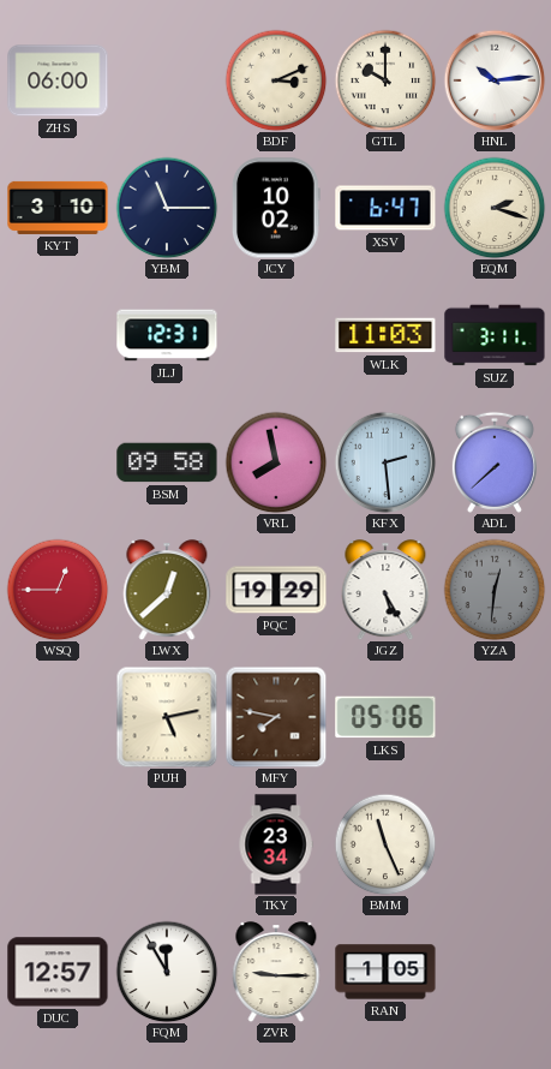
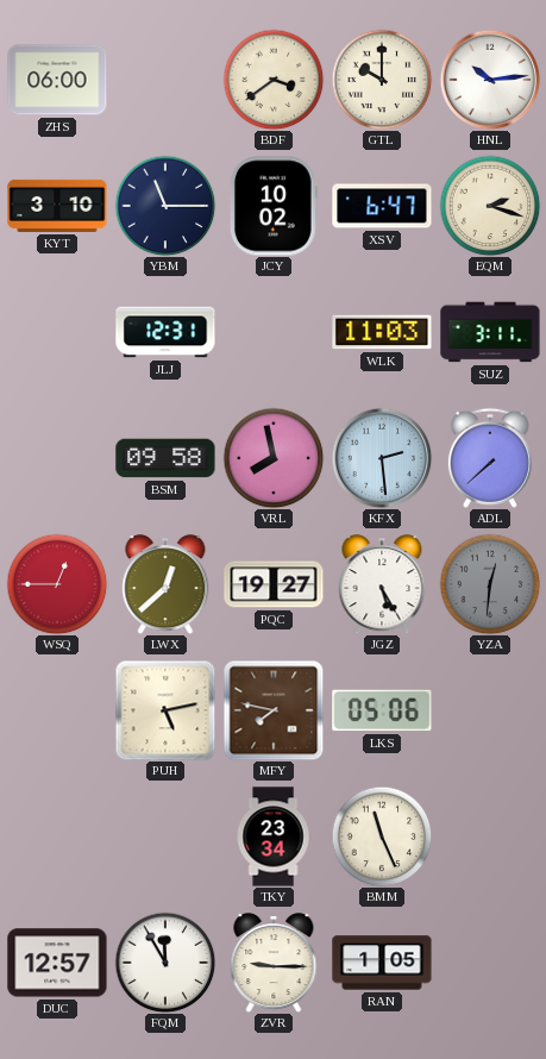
BDF: 3:11 -> 3:39 (274, 80)
PQC: 19:29 -> 19:27 (274, 584)
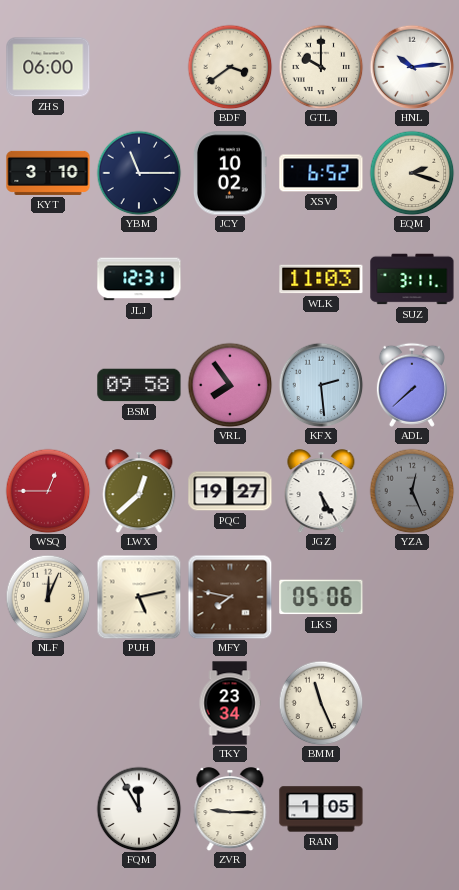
XSV: 6:47 -> 6:52 (321, 173)
VRL: 7:58 -> 7:54 (230, 385)
YZA: 12:31 -> 12:26 (412, 491)
NLF: none -> 12:04 (48, 597)
DUC: 12:57 -> none (57, 963)
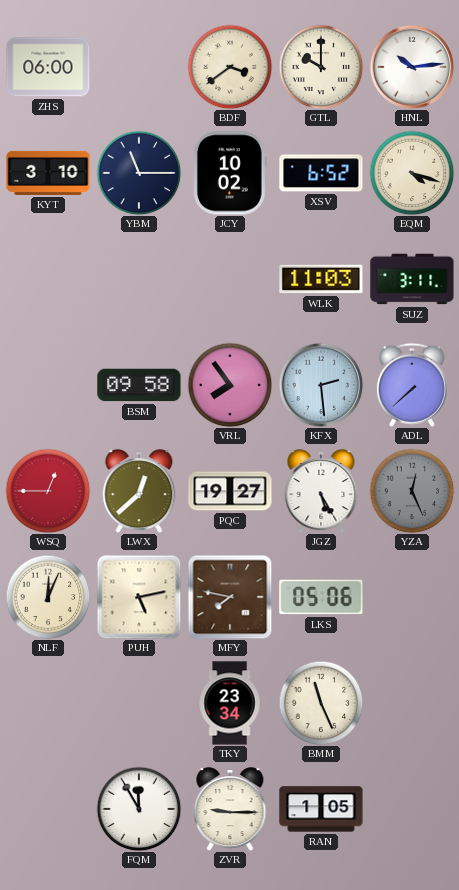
EQM: 2:18 -> 4:18 (412, 173)
JLJ: 12:31 -> none (139, 279)
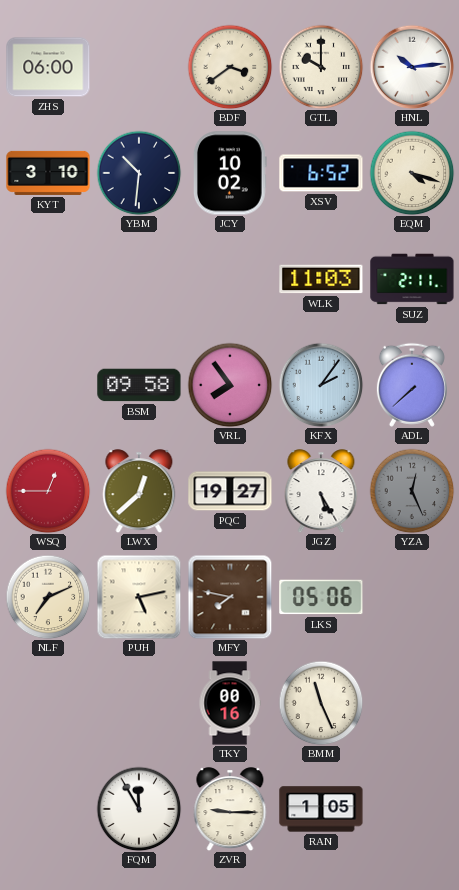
YBM: 11:15 -> 10:31 (139, 173)
SUZ: 3:11 -> 2:11 (412, 279)
KFX: 2:29 -> 2:06 (321, 385)
NLF: 12:04 -> 7:11 (48, 597)
TKY: 23:34 -> 00:16 (230, 703)
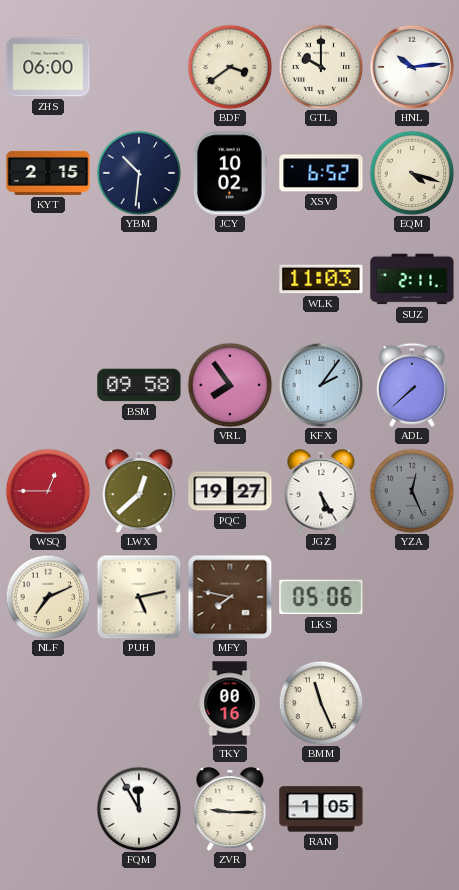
KYT: 3:10 -> 2:15 (48, 173)
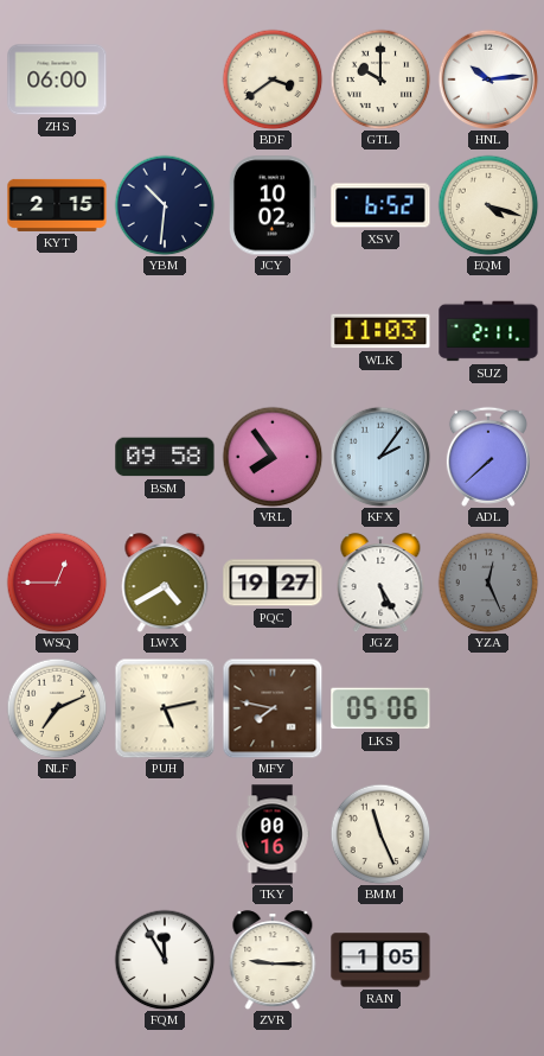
LWX: 12:38 -> 4:40 (165, 583)
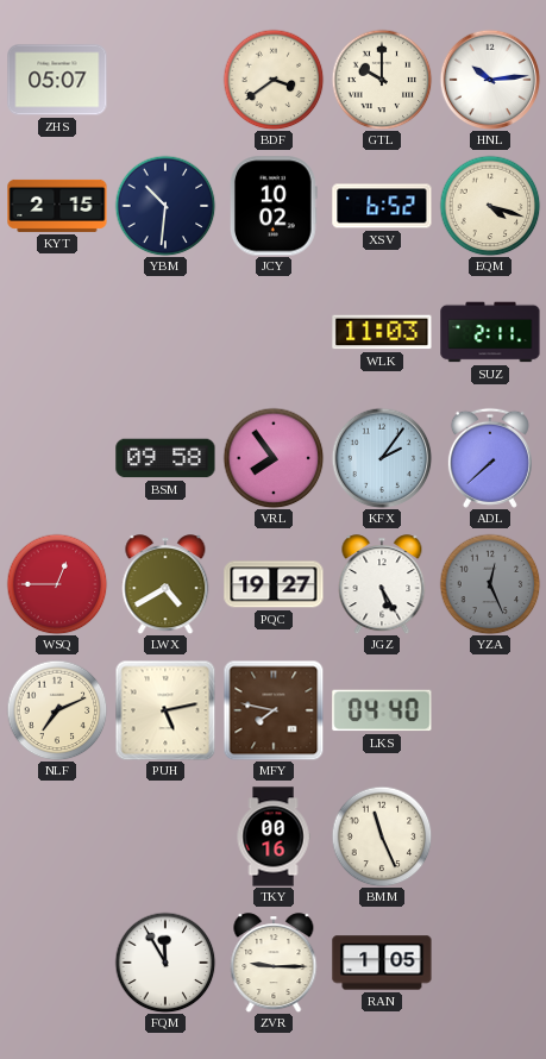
ZHS: 06:00 -> 05:07 (57, 80)
LKS: 05:06 -> 04:40 (382, 710)
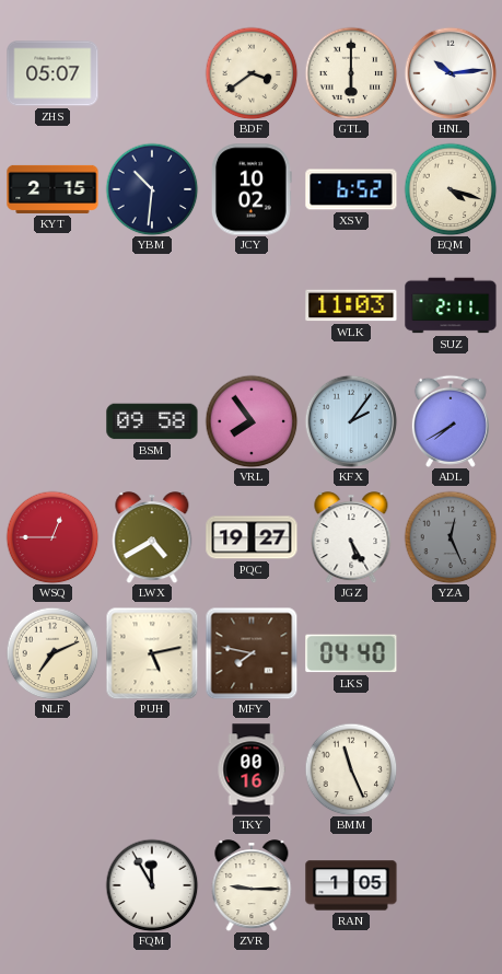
GTL: 10:00 -> 6:00 (351, 73)
ADL: 7:38 -> 7:40 (451, 421)
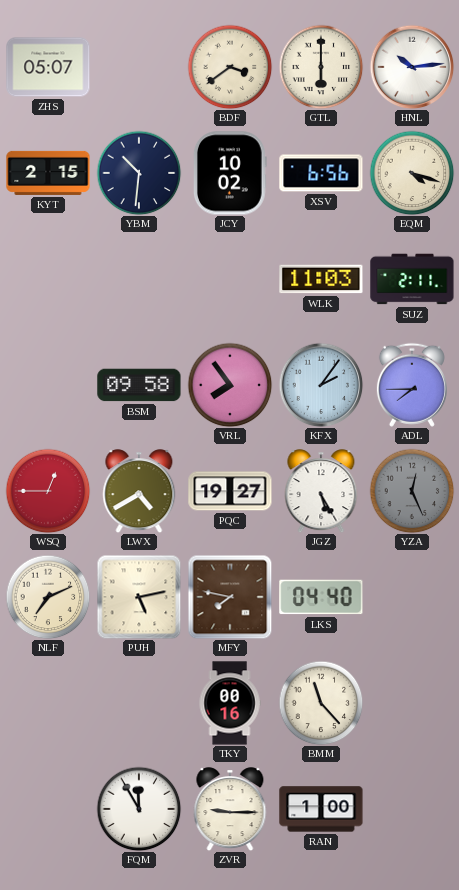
XSV: 6:52 -> 6:56 (321, 173)
ADL: 7:40 -> 7:45 (412, 385)
BMM: 11:26 -> 11:23 (321, 703)
RAN: 1:05 -> 1:00 (321, 809)
